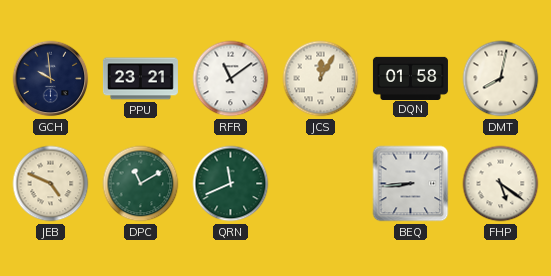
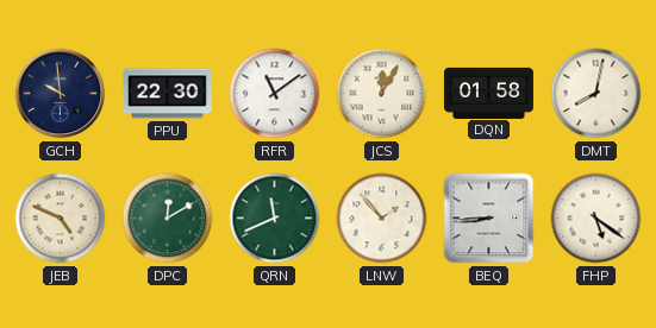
PPU: 23:21 -> 22:30 (167, 94)
DPC: 11:10 -> 12:10 (168, 219)
LNW: none -> 1:53 (382, 219)
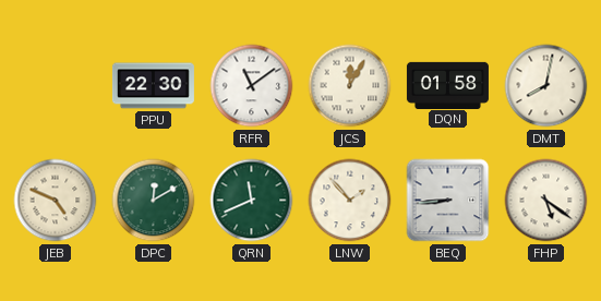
GCH: 9:59 -> none (61, 94)
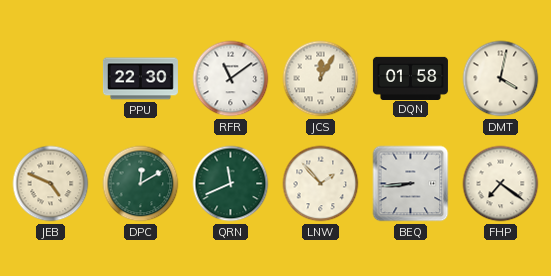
DMT: 8:02 -> 4:02 (501, 79)
FHP: 5:21 -> 7:21 (501, 184)
